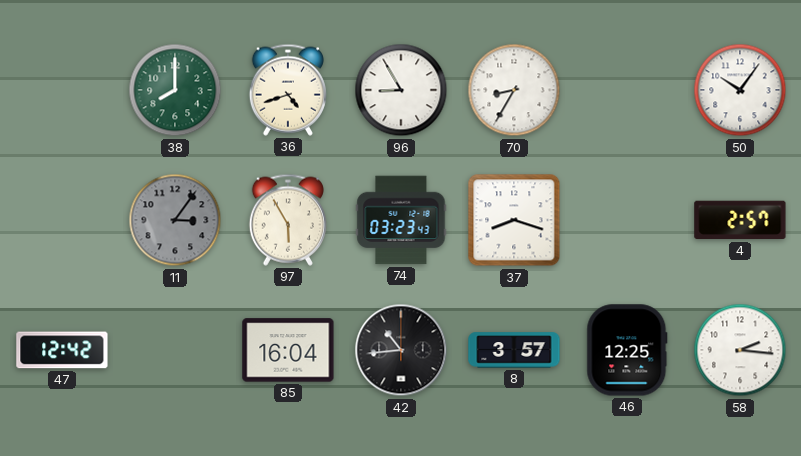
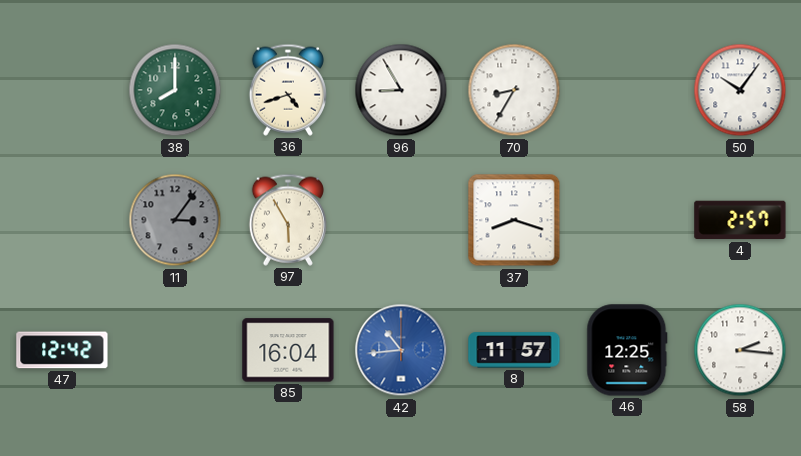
74: 03:23 -> none (401, 220)
42 dial: black -> blue (401, 350)
8: 3:57 -> 11:57 (514, 350)
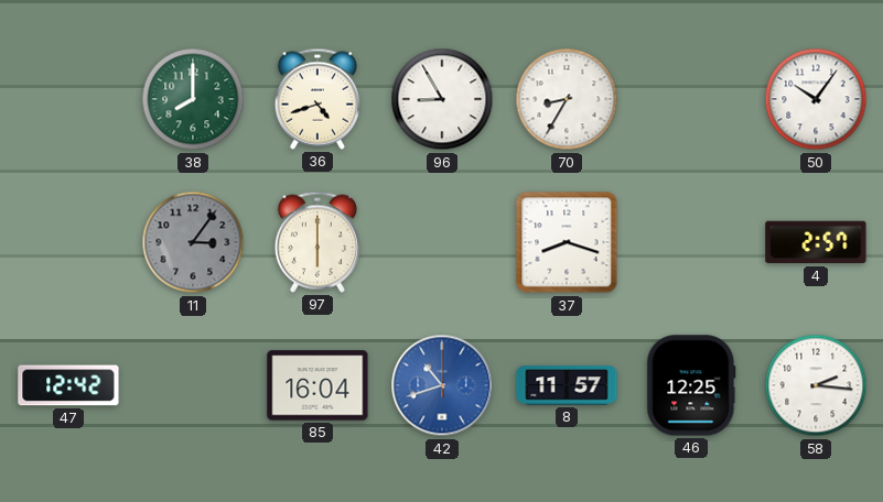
97: 5:55 -> 6:00 (317, 242)
42: 10:44 -> 10:42 (442, 385)
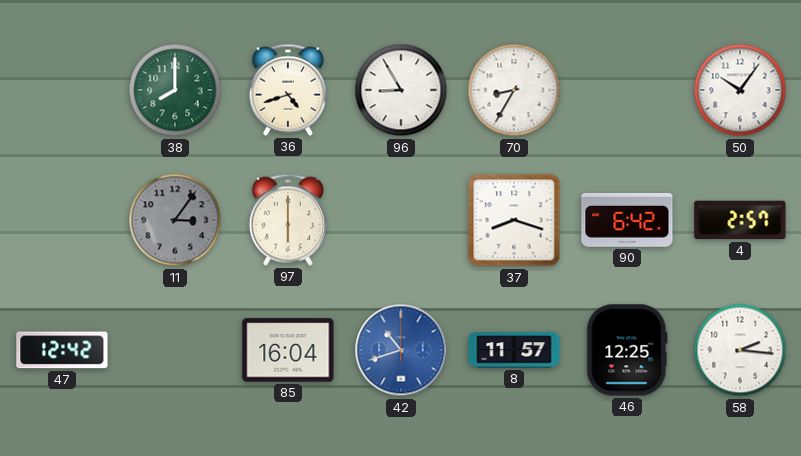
90: none -> 6:42 (627, 220)
